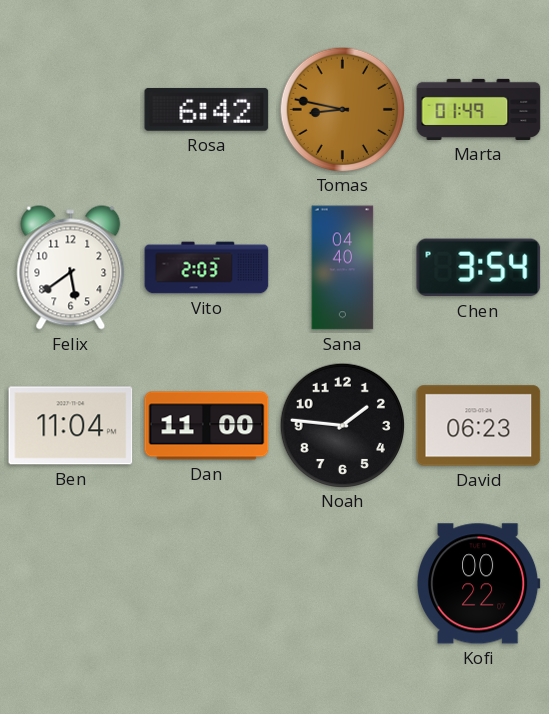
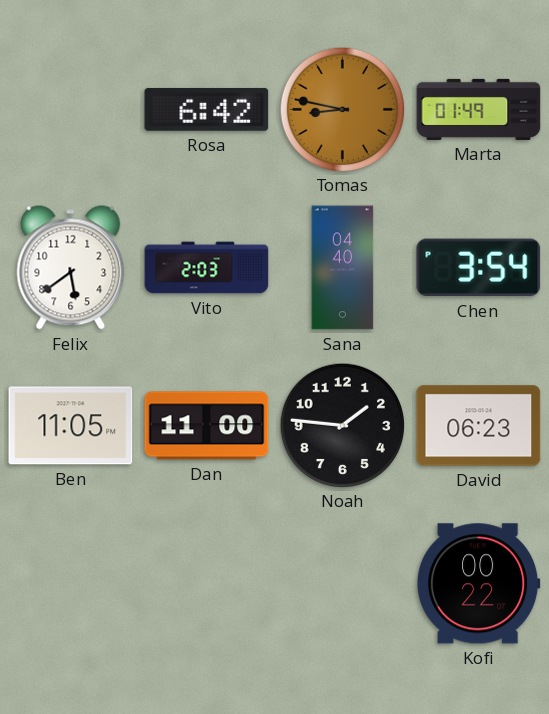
Ben: 11:04 -> 11:05 (71, 426)
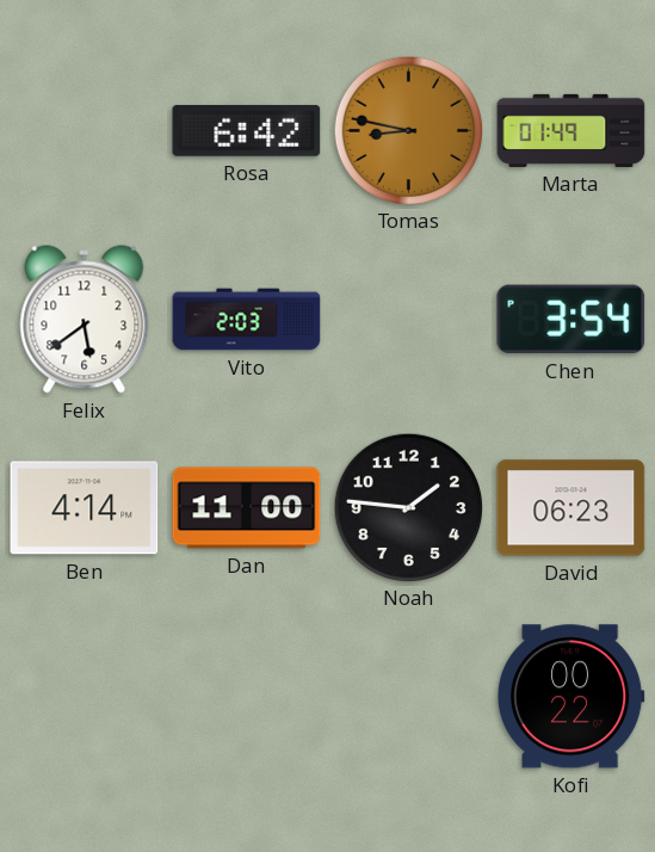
Sana: 04:40 -> none (343, 268)
Ben: 11:05 -> 4:14 (85, 508)
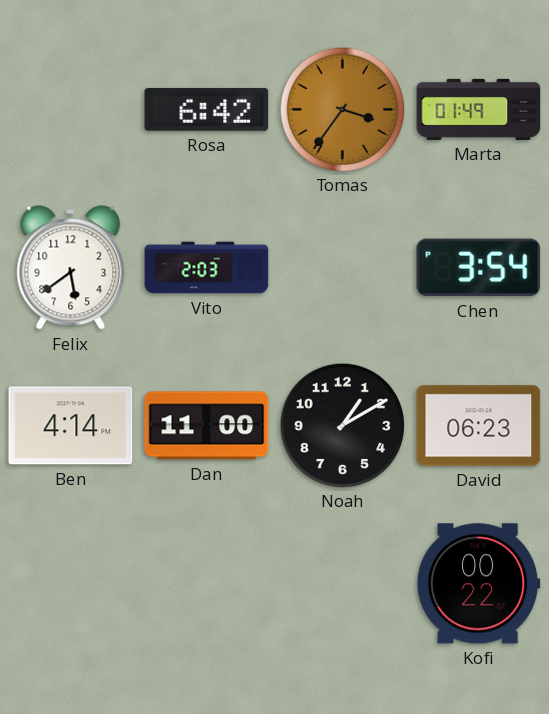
Tomas: 8:47 -> 3:36 (342, 109)
Noah: 1:46 -> 1:10 (342, 425)
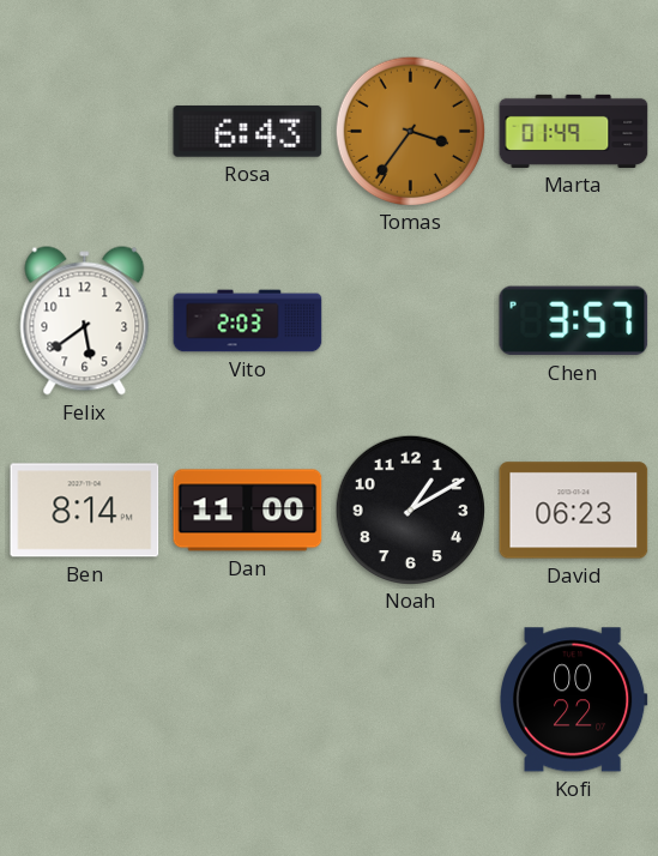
Rosa: 6:42 -> 6:43 (248, 131)
Chen: 3:54 -> 3:57 (574, 321)
Ben: 4:14 -> 8:14 (85, 511)
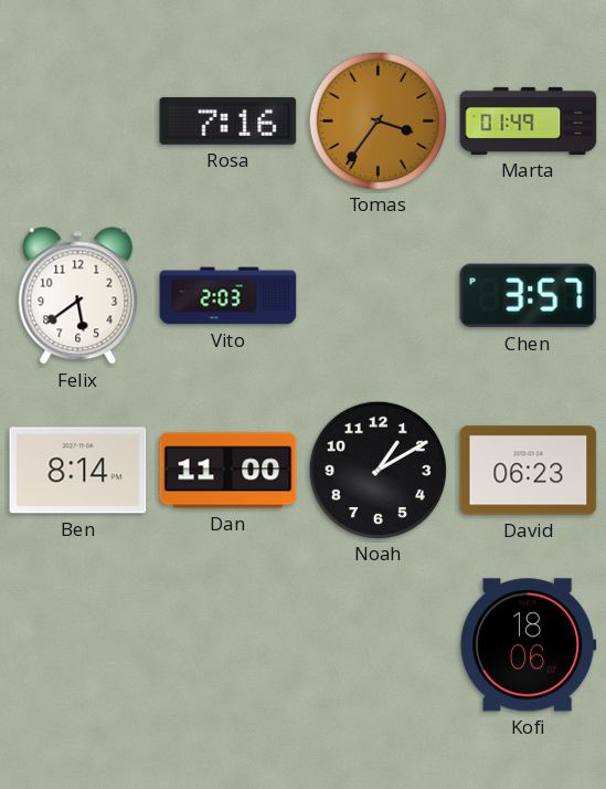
Rosa: 6:43 -> 7:16 (228, 120)
Kofi: 00:22 -> 18:06 (528, 645)
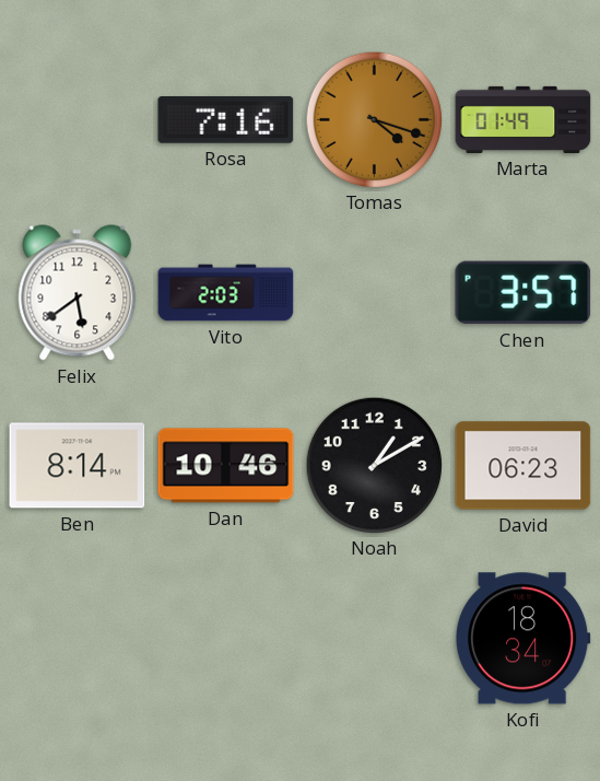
Tomas: 3:36 -> 4:18 (374, 119)
Dan: 11:00 -> 10:46 (226, 466)
Kofi: 18:06 -> 18:34 (522, 639)
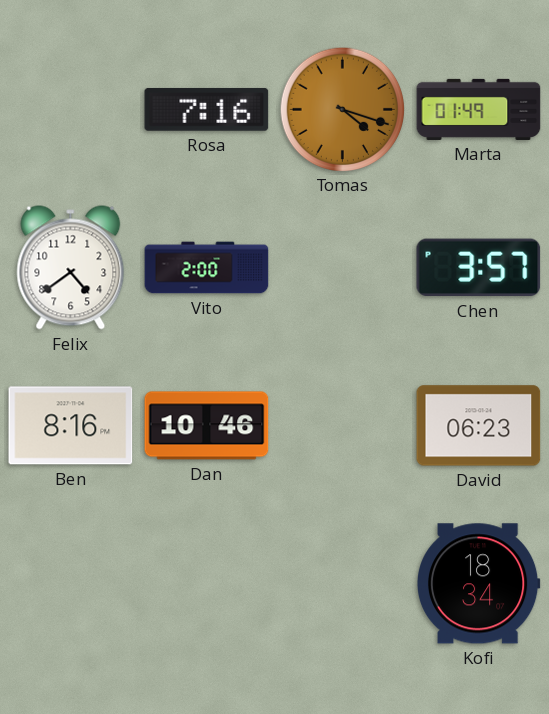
Felix: 5:39 -> 4:39 (71, 268)
Vito: 2:03 -> 2:00 (207, 268)
Ben: 8:14 -> 8:16 (71, 426)
Noah: 1:10 -> none (374, 465)
